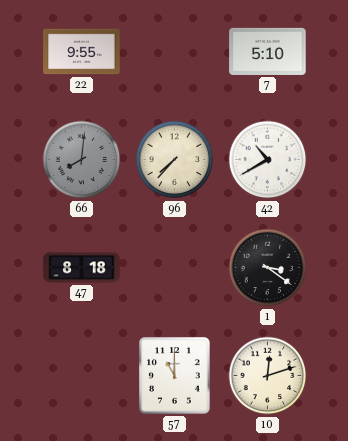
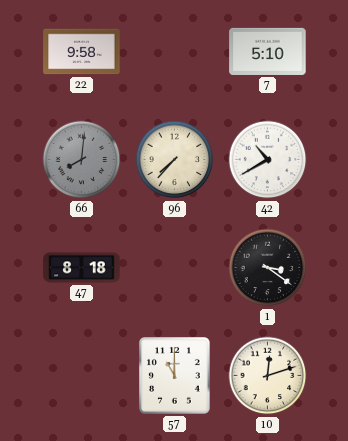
22: 9:55 -> 9:58 (82, 52)
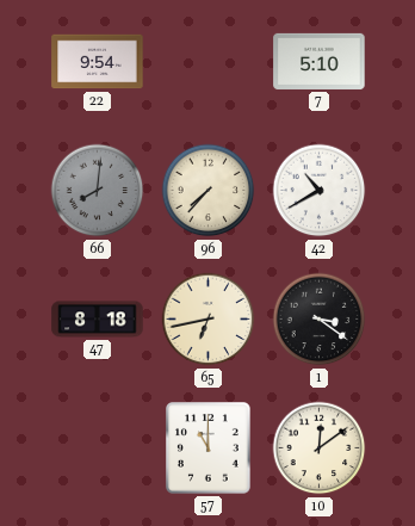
22: 9:58 -> 9:54 (98, 62)
65: none -> 6:43 (209, 320)
10: 12:12 -> 12:09 (320, 448)
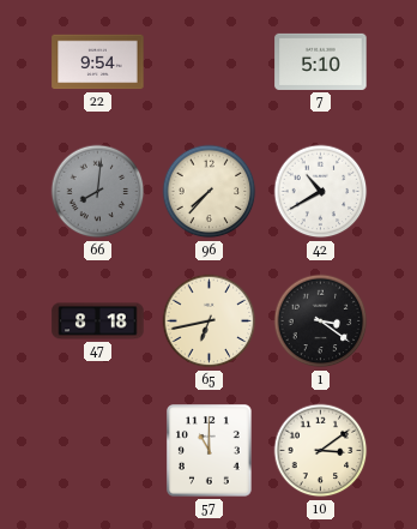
10: 12:09 -> 3:09 (321, 451)
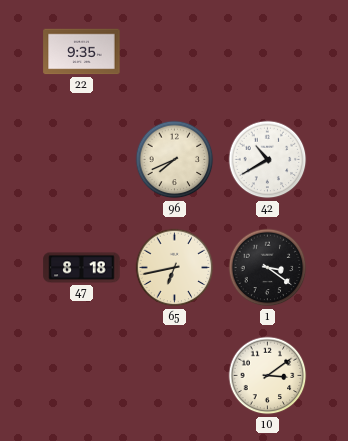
22: 9:54 -> 9:35 (82, 52)
7: 5:10 -> none (321, 61)
66: 8:01 -> none (98, 192)
96: 7:37 -> 7:41 (175, 160)
57: 11:00 -> none (210, 451)
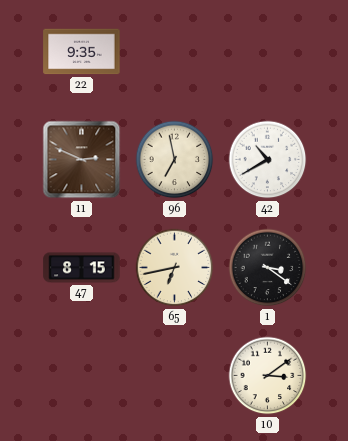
11: none -> 2:49 (82, 160)
96: 7:41 -> 6:58 (175, 160)
47: 8:18 -> 8:15 (82, 268)
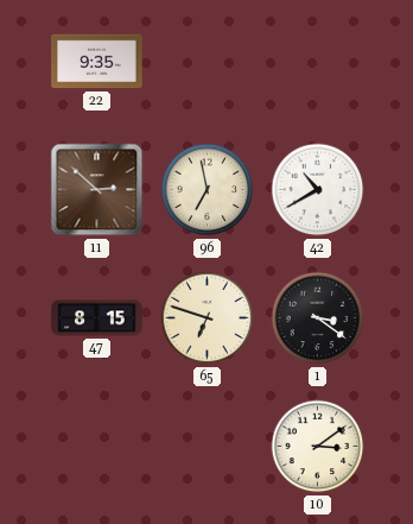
11: 2:49 -> 2:52 (97, 190)
65: 6:43 -> 6:48 (208, 318)
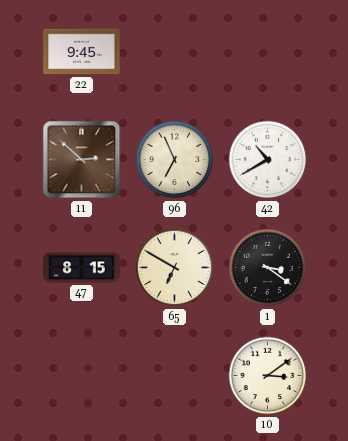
22: 9:35 -> 9:45 (82, 52)
96: 6:58 -> 6:56 (175, 160)
65: 6:48 -> 6:50 (175, 268)
